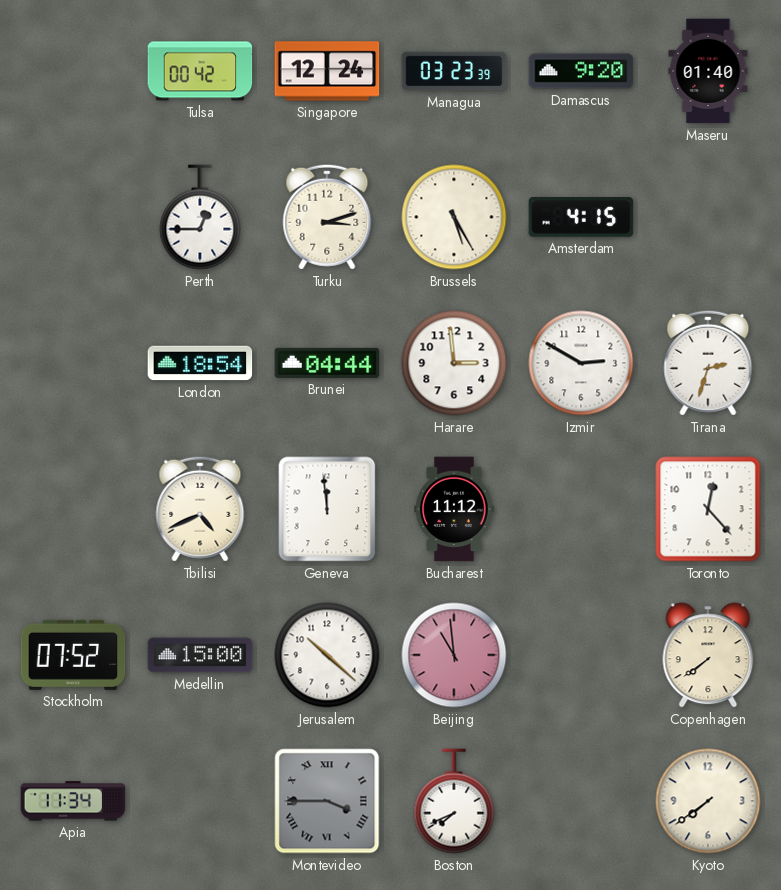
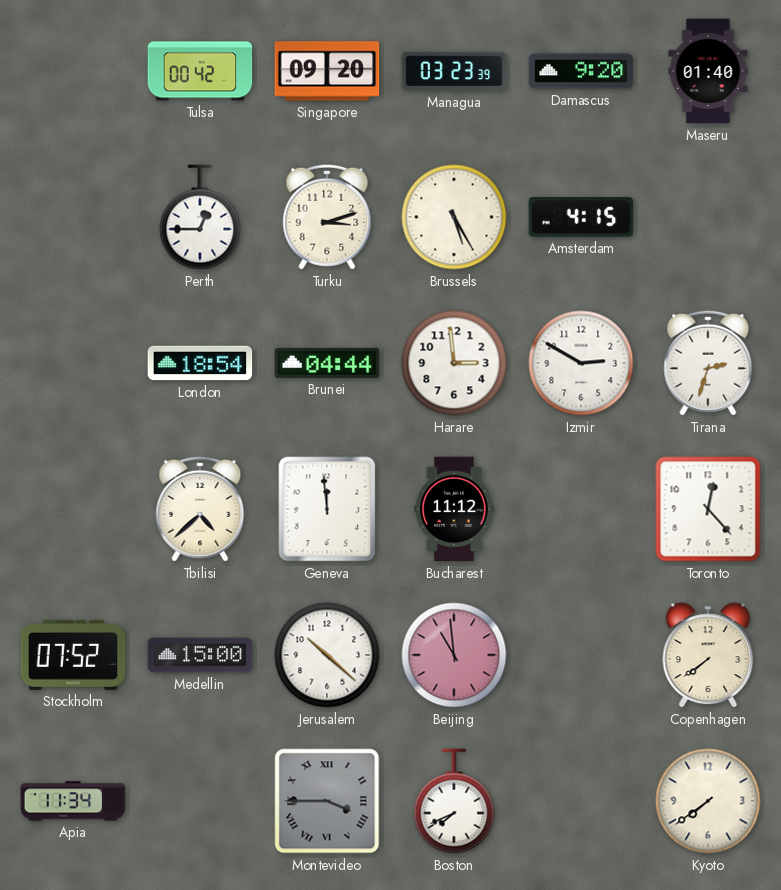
Singapore: 12:24 -> 09:20 (327, 71)
Tbilisi: 4:41 -> 4:38 (200, 509)
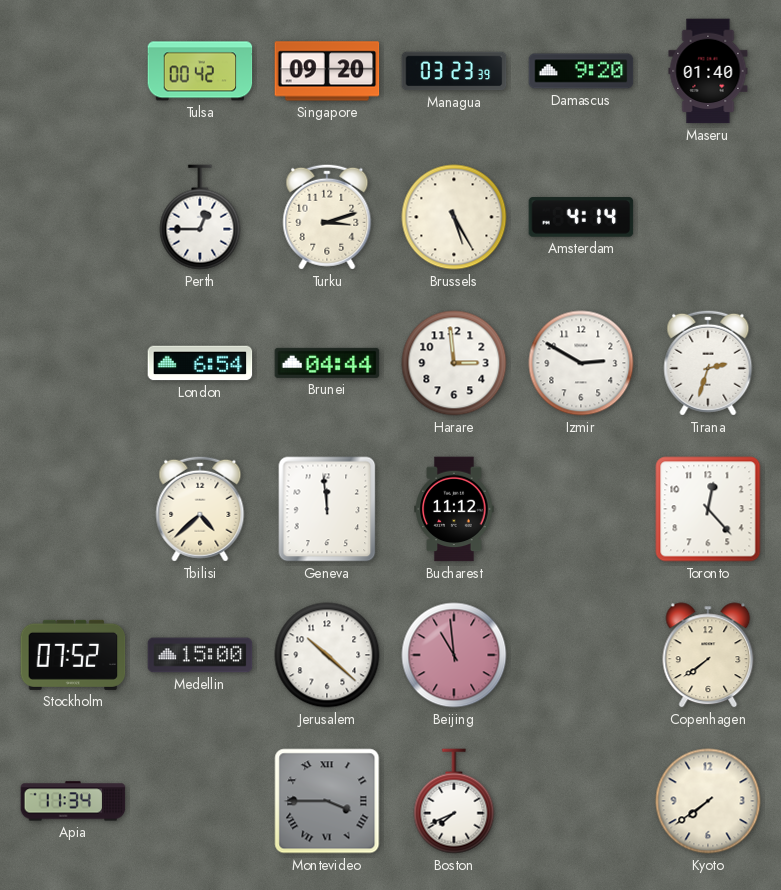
Amsterdam: 4:15 -> 4:14 (581, 217)
London: 18:54 -> 6:54 (200, 363)
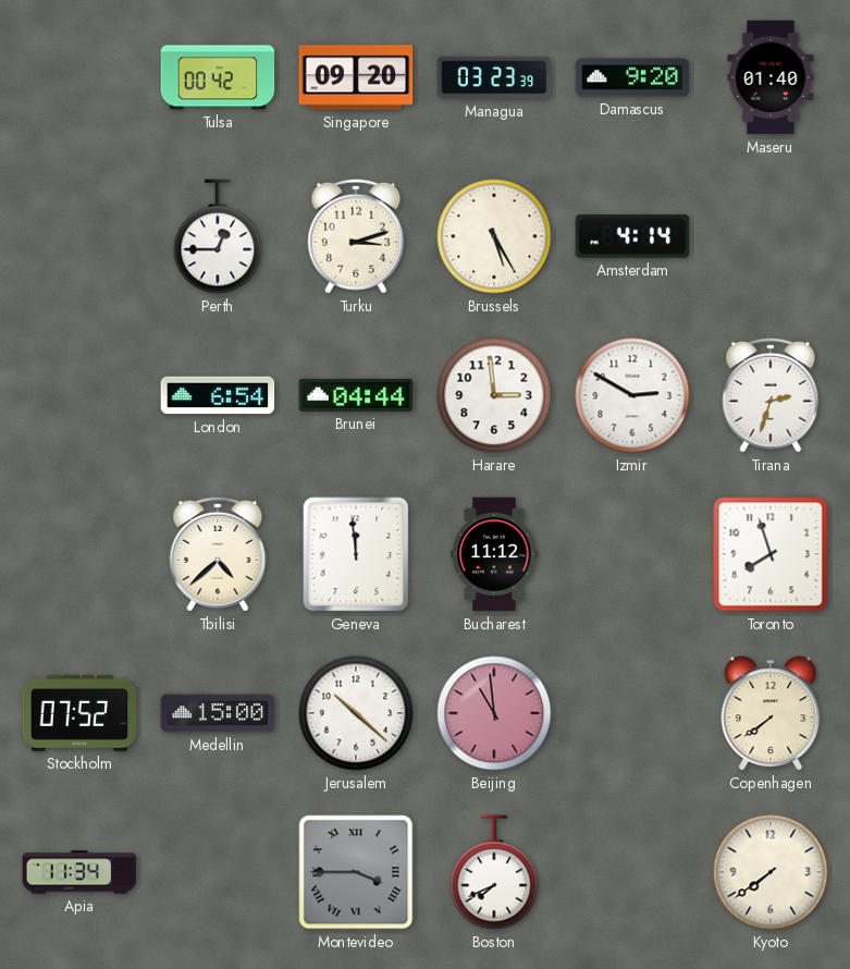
Toronto: 12:23 -> 7:57 (771, 554)
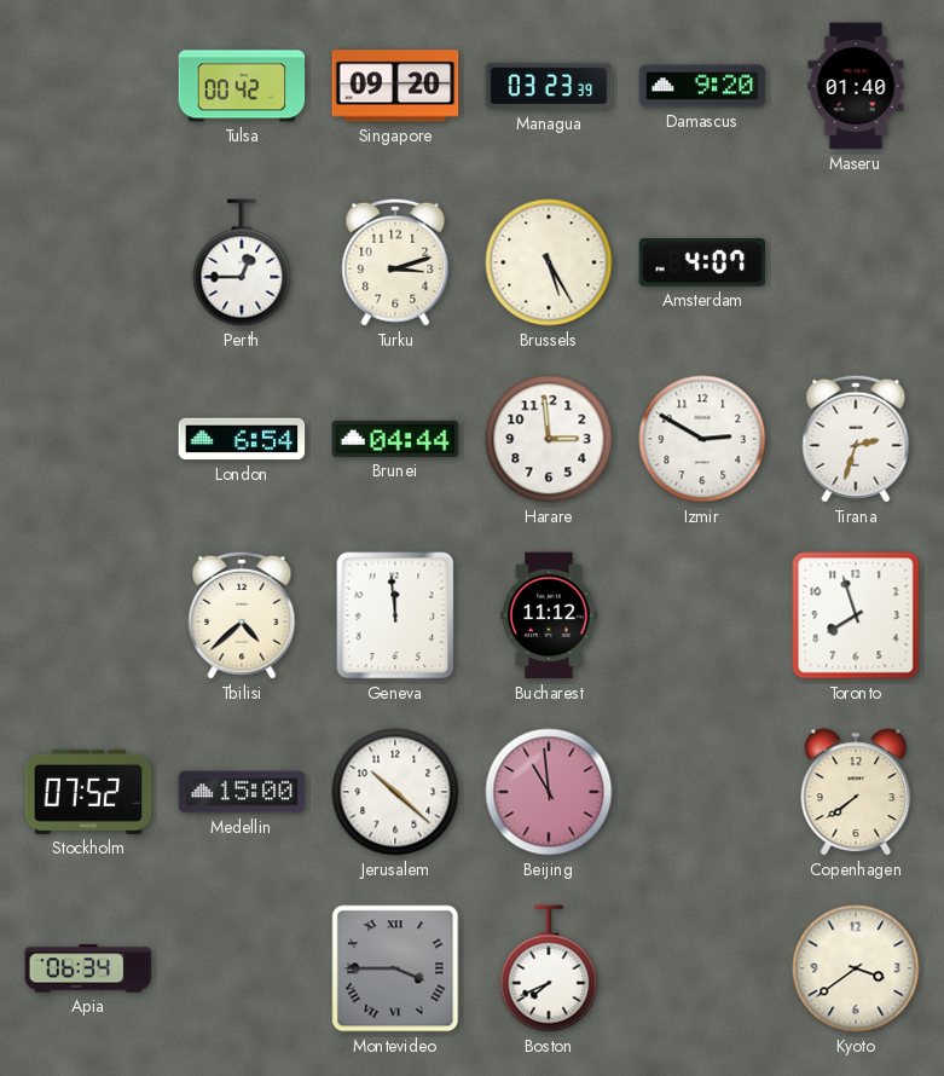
Amsterdam: 4:14 -> 4:07 (702, 262)
Apia: 11:34 -> 06:34 (88, 968)
Kyoto: 7:39 -> 3:39 (856, 968)
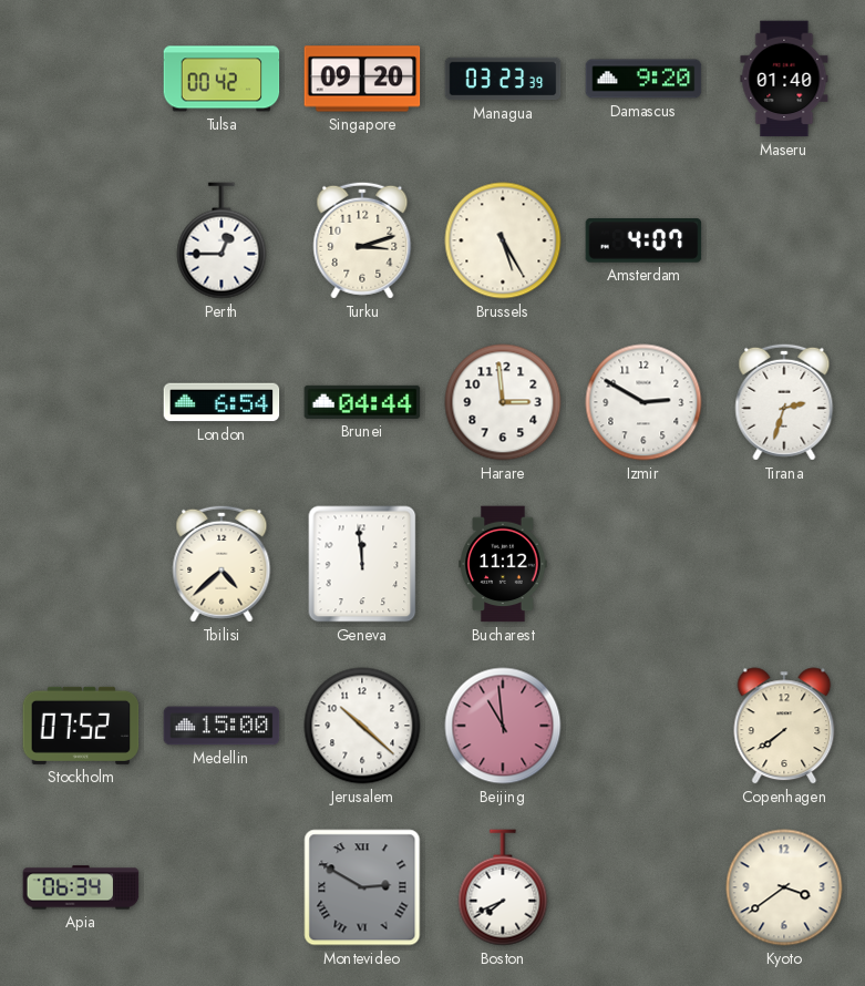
Toronto: 7:57 -> none (856, 615)
Montevideo: 3:45 -> 2:50 (362, 887)
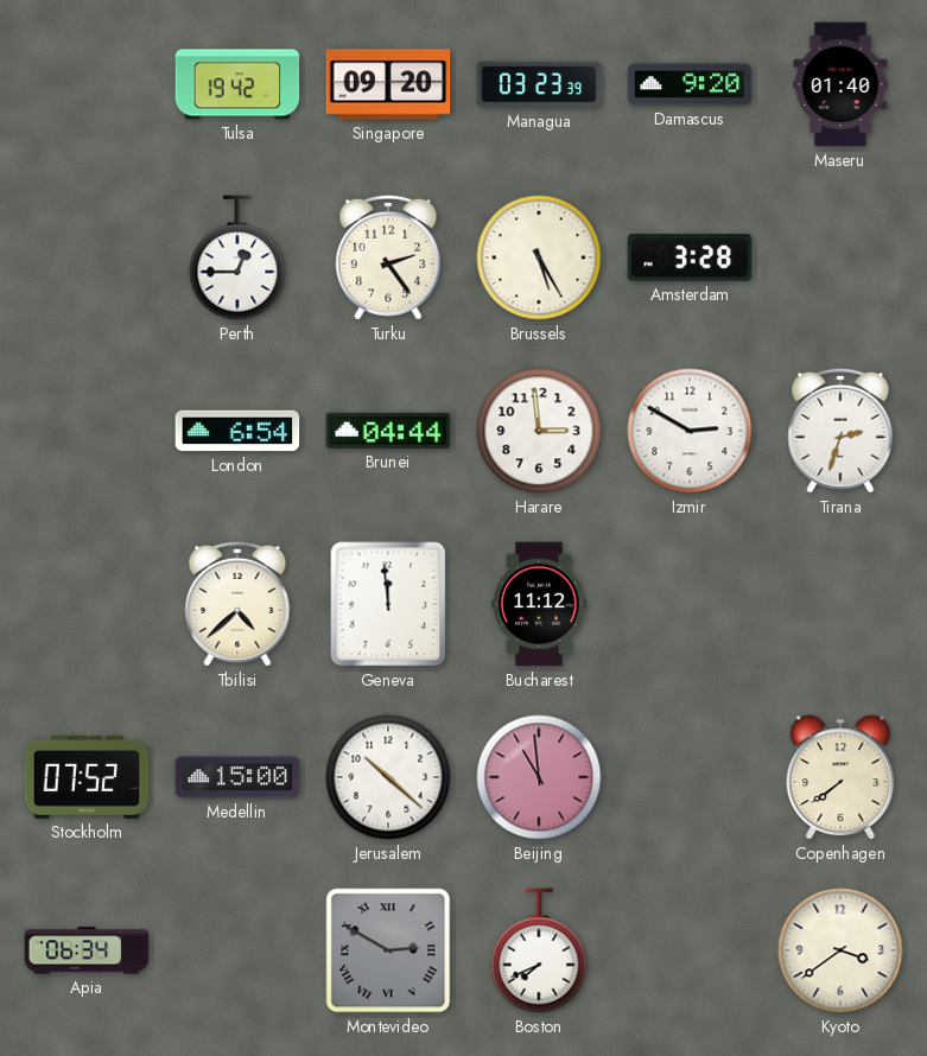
Tulsa: 00:42 -> 19:42 (237, 84)
Turku: 3:12 -> 2:24 (388, 257)
Amsterdam: 4:07 -> 3:28 (690, 257)
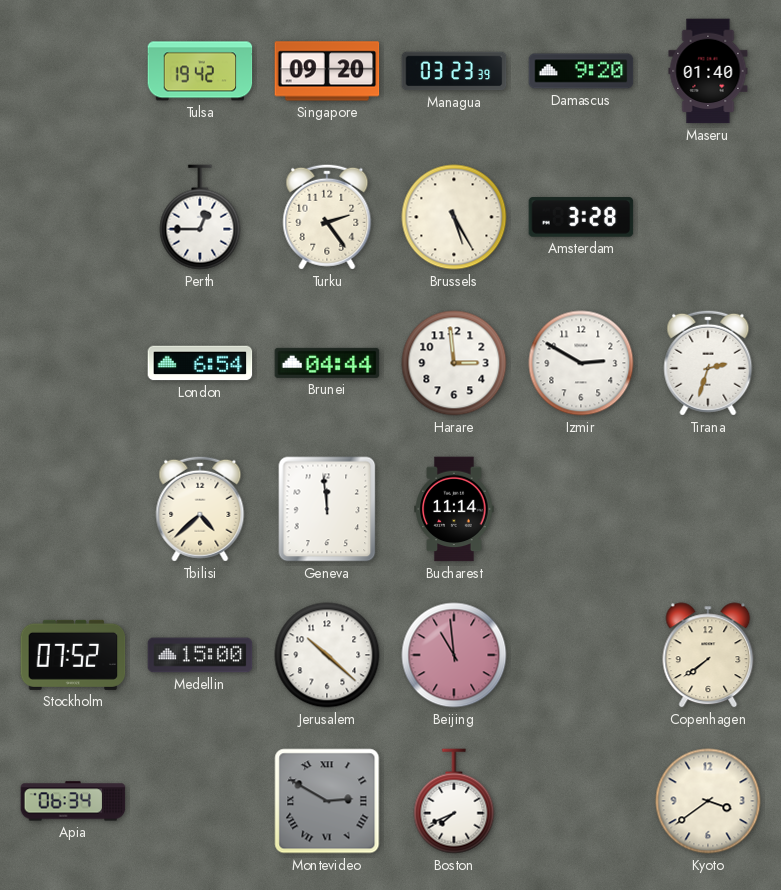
Bucharest: 11:12 -> 11:14 (454, 509)
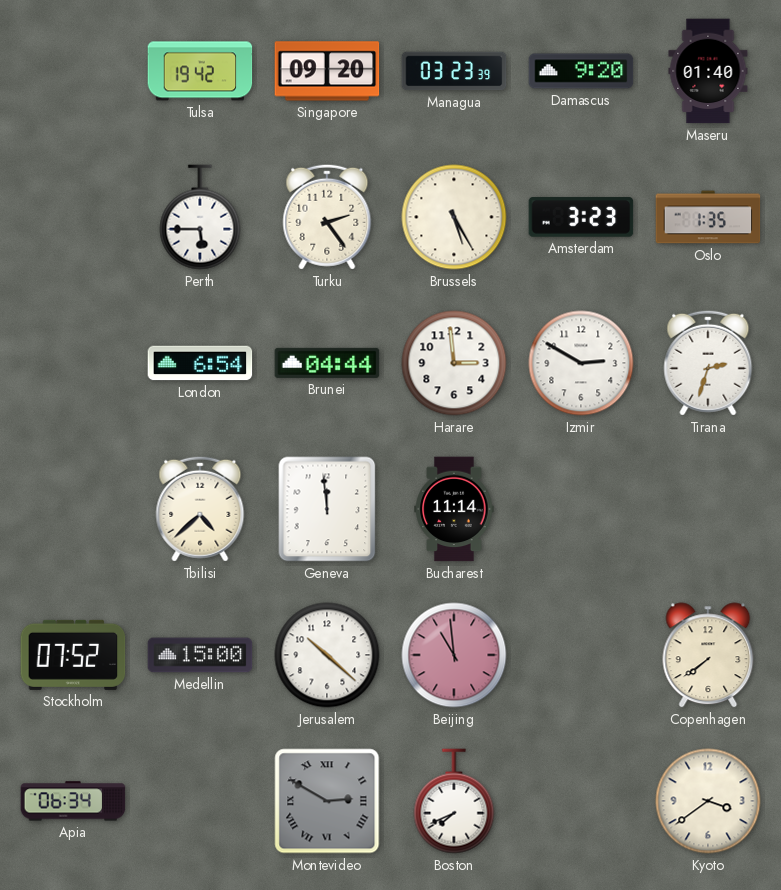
Perth: 12:45 -> 5:45 (200, 217)
Amsterdam: 3:28 -> 3:23 (581, 217)
Oslo: none -> 1:35 (708, 217)
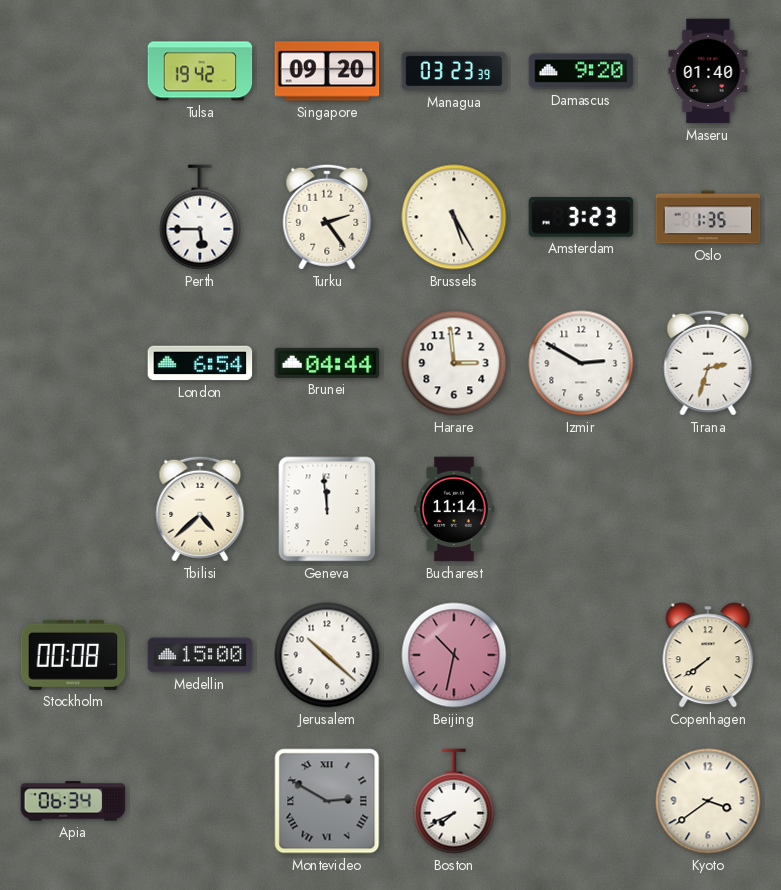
Stockholm: 07:52 -> 00:08 (73, 655)
Beijing: 10:59 -> 10:32 (454, 655)
